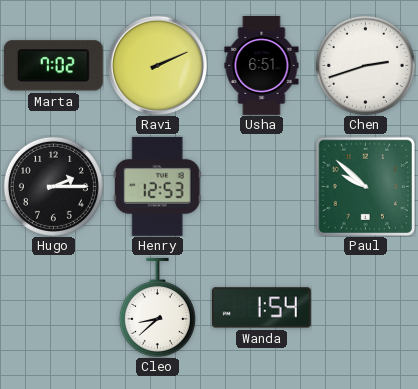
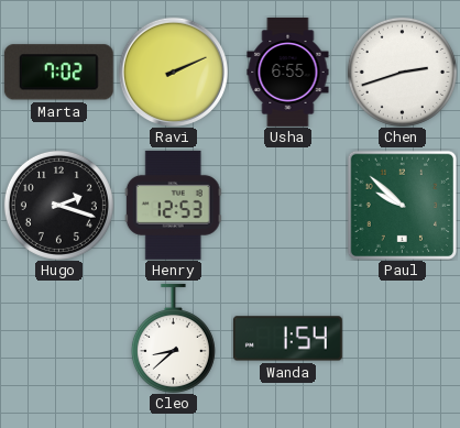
Usha: 6:51 -> 6:55 (288, 73)
Hugo: 2:15 -> 2:18 (58, 205)
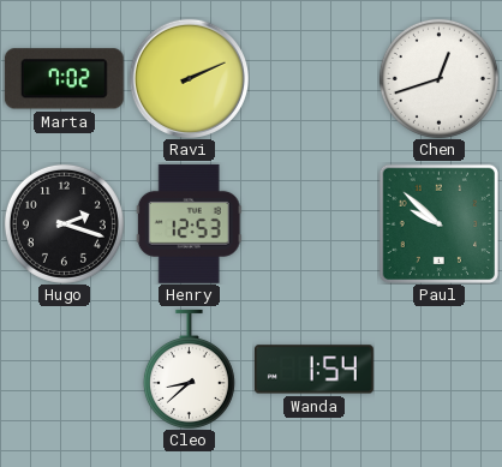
Usha: 6:55 -> none (288, 73)
Chen: 2:42 -> 12:42 (438, 78)
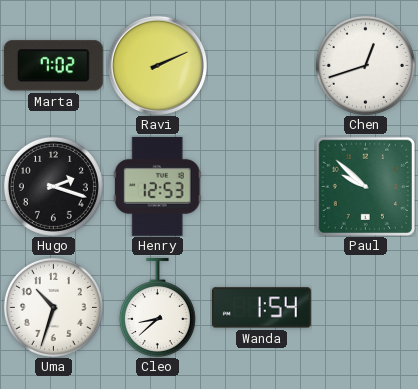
Uma: none -> 10:33 (53, 307)
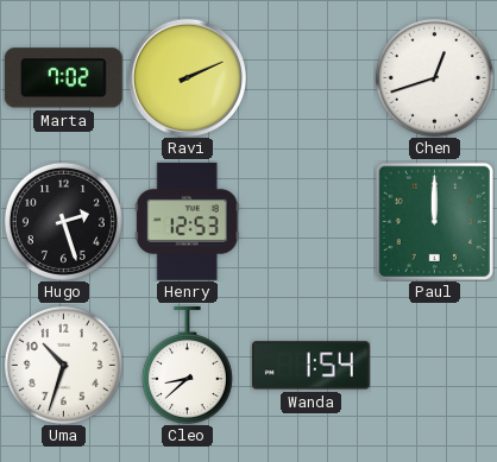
Hugo: 2:18 -> 2:27 (63, 221)
Paul: 9:52 -> 12:00 (434, 221)
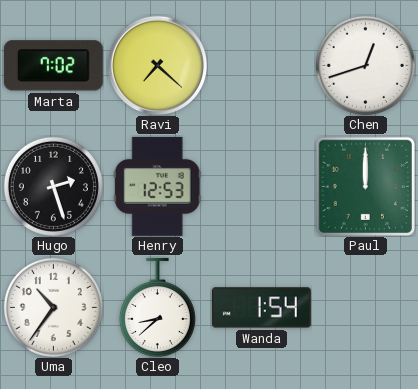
Ravi: 2:11 -> 7:22 (157, 65)
Uma: 10:33 -> 10:36 (53, 307)
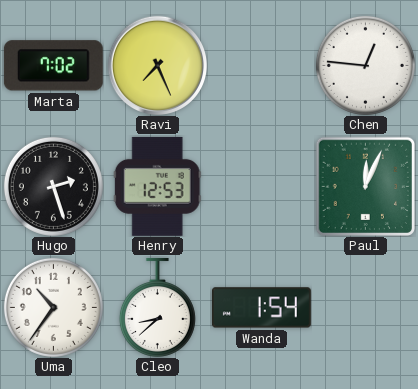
Ravi: 7:22 -> 7:26 (157, 65)
Chen: 12:42 -> 12:46 (365, 65)
Paul: 12:00 -> 12:04 (365, 186)
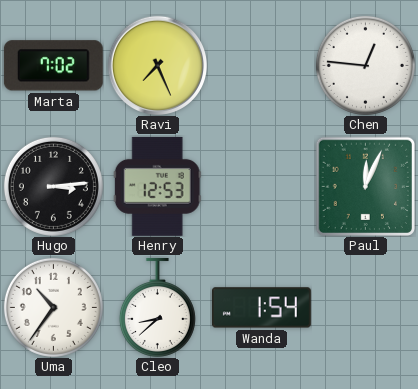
Hugo: 2:27 -> 3:14 (53, 186)
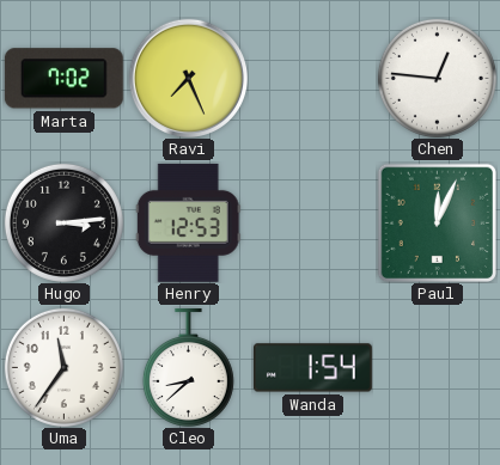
Uma: 10:36 -> 11:36 (63, 367)
